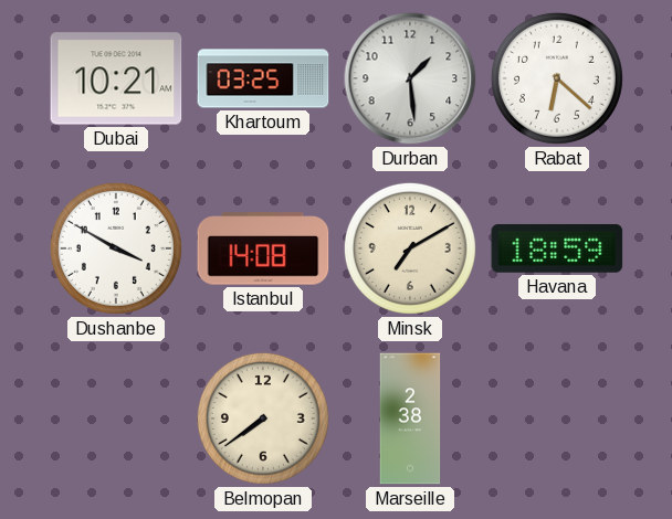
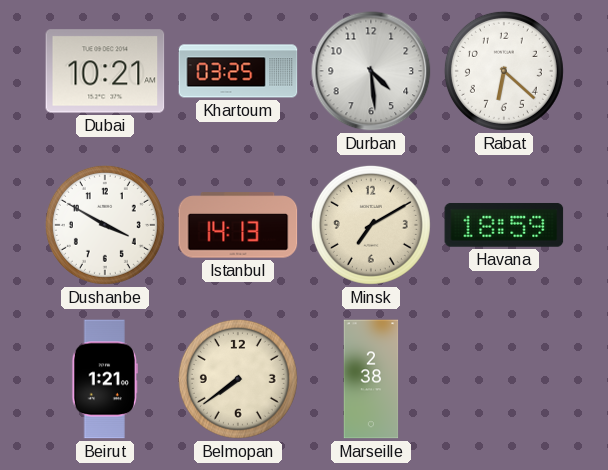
Durban: 1:29 -> 4:29 (371, 71)
Istanbul: 14:08 -> 14:13 (238, 225)
Beirut: none -> 1:21 (104, 379)
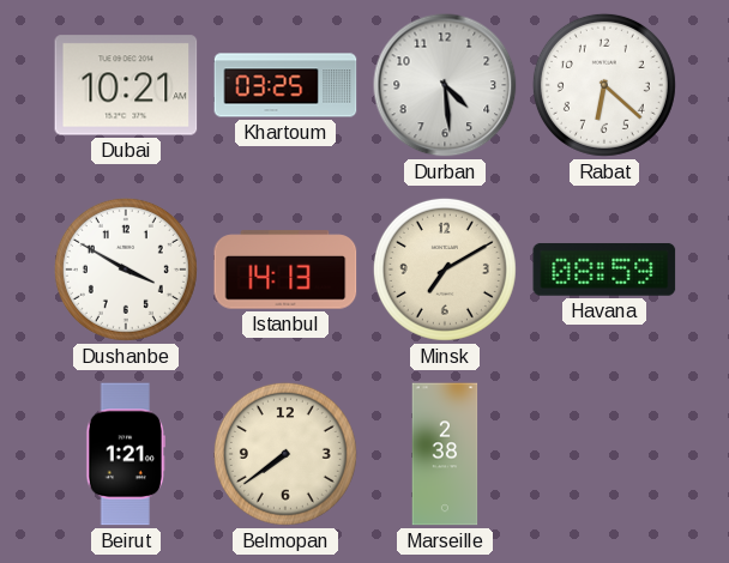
Havana: 18:59 -> 08:59 (604, 270)
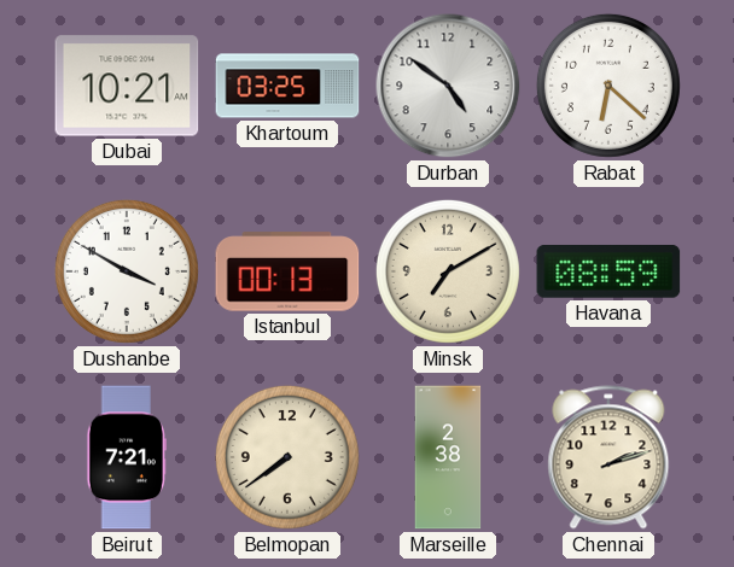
Durban: 4:29 -> 4:51 (448, 86)
Istanbul: 14:13 -> 00:13 (287, 271)
Beirut: 1:21 -> 7:21 (126, 457)
Chennai: none -> 2:12 (608, 457)
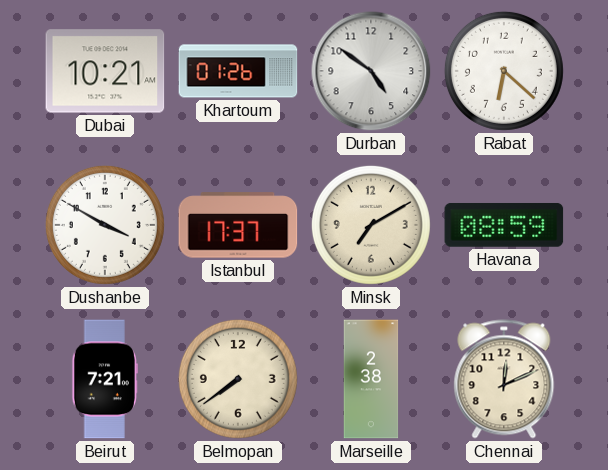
Khartoum: 03:25 -> 01:26 (238, 71)
Istanbul: 00:13 -> 17:37 (238, 225)
Chennai: 2:12 -> 12:11 (504, 379)
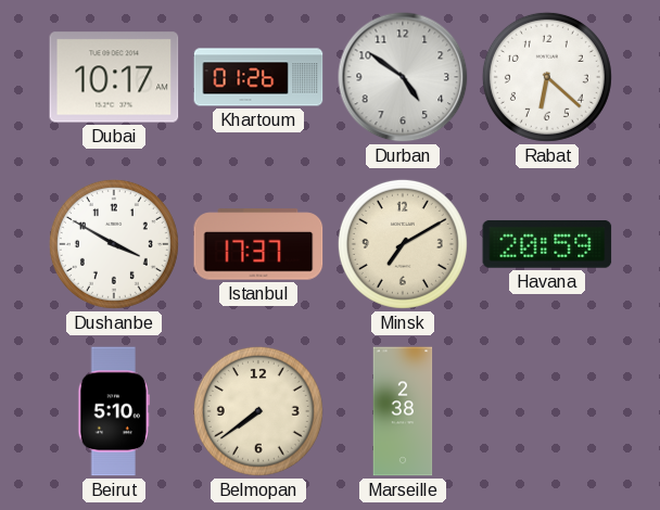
Dubai: 10:21 -> 10:17 (114, 77)
Havana: 08:59 -> 20:59 (547, 244)
Beirut: 7:21 -> 5:10 (113, 411)
Chennai: 12:11 -> none (504, 379)
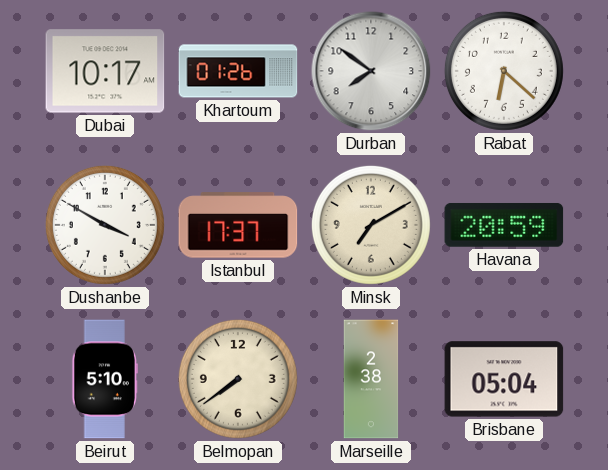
Durban: 4:51 -> 7:51 (371, 71)
Brisbane: none -> 05:04 (504, 379)
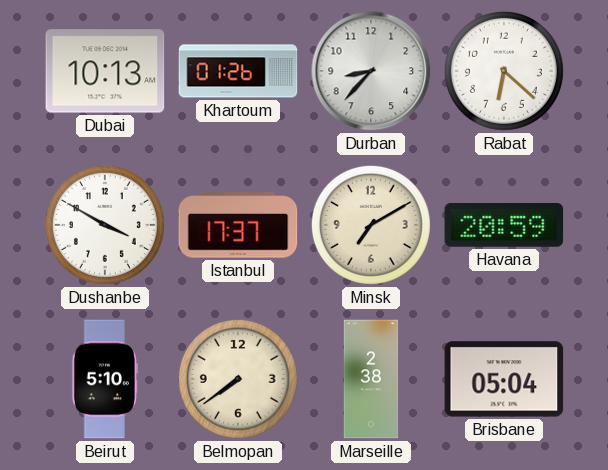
Dubai: 10:17 -> 10:13 (105, 71)
Durban: 7:51 -> 8:37 (371, 71)
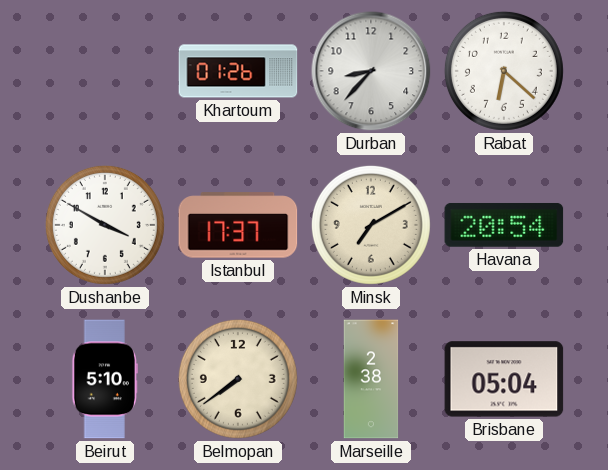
Dubai: 10:13 -> none (105, 71)
Havana: 20:59 -> 20:54 (504, 225)
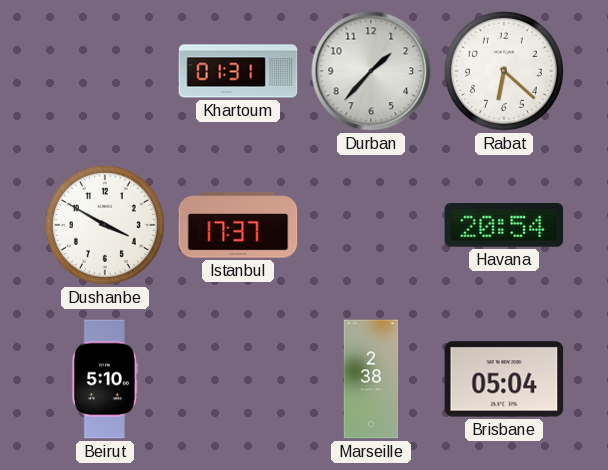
Khartoum: 01:26 -> 01:31 (238, 71)
Durban: 8:37 -> 1:37 (371, 71)
Minsk: 7:10 -> none (371, 225)
Belmopan: 7:39 -> none (238, 379)
